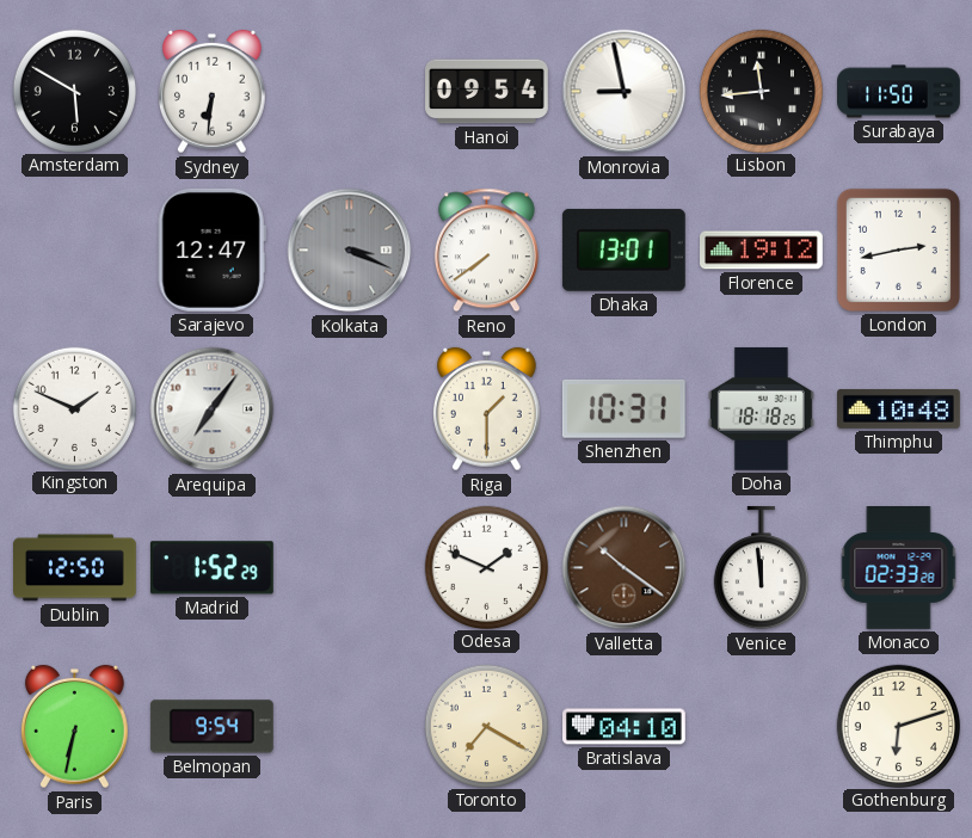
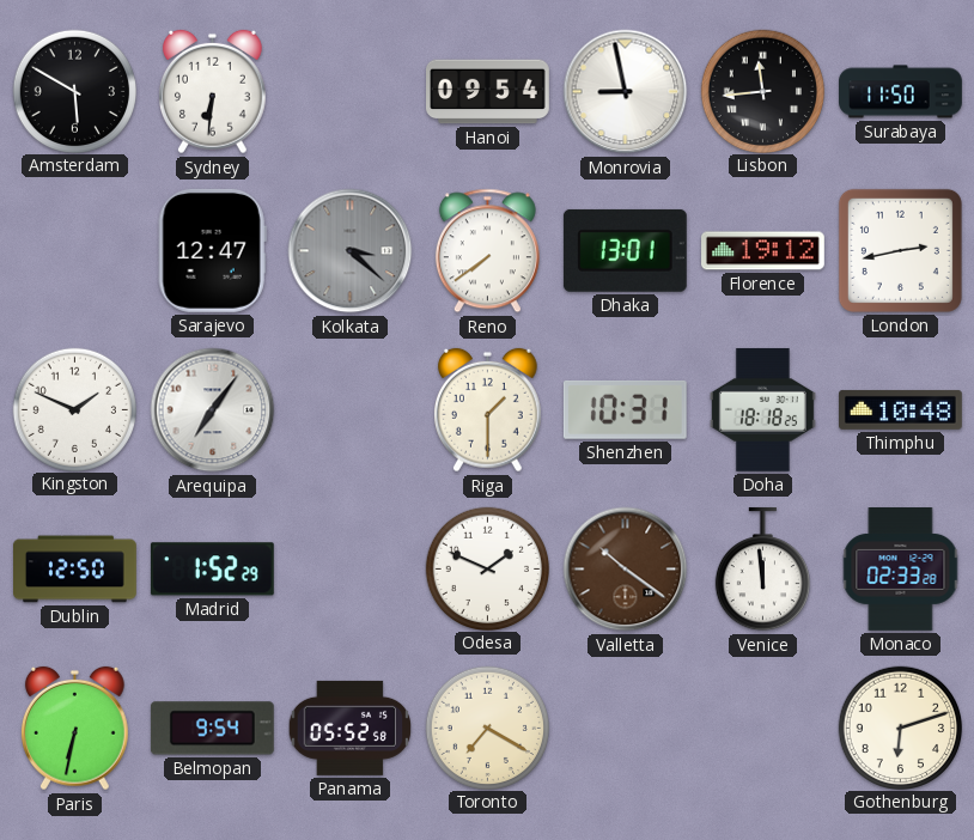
Kolkata: 3:19 -> 3:22 (351, 251)
Panama: none -> 05:52 (351, 728)
Bratislava: 04:10 -> none (625, 727)
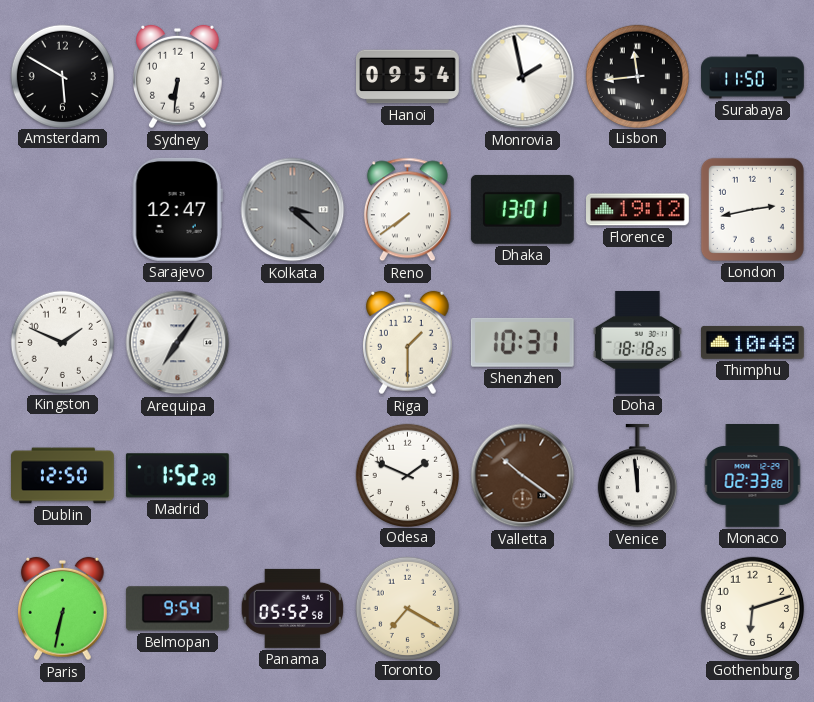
Monrovia: 8:58 -> 1:58 (523, 77)
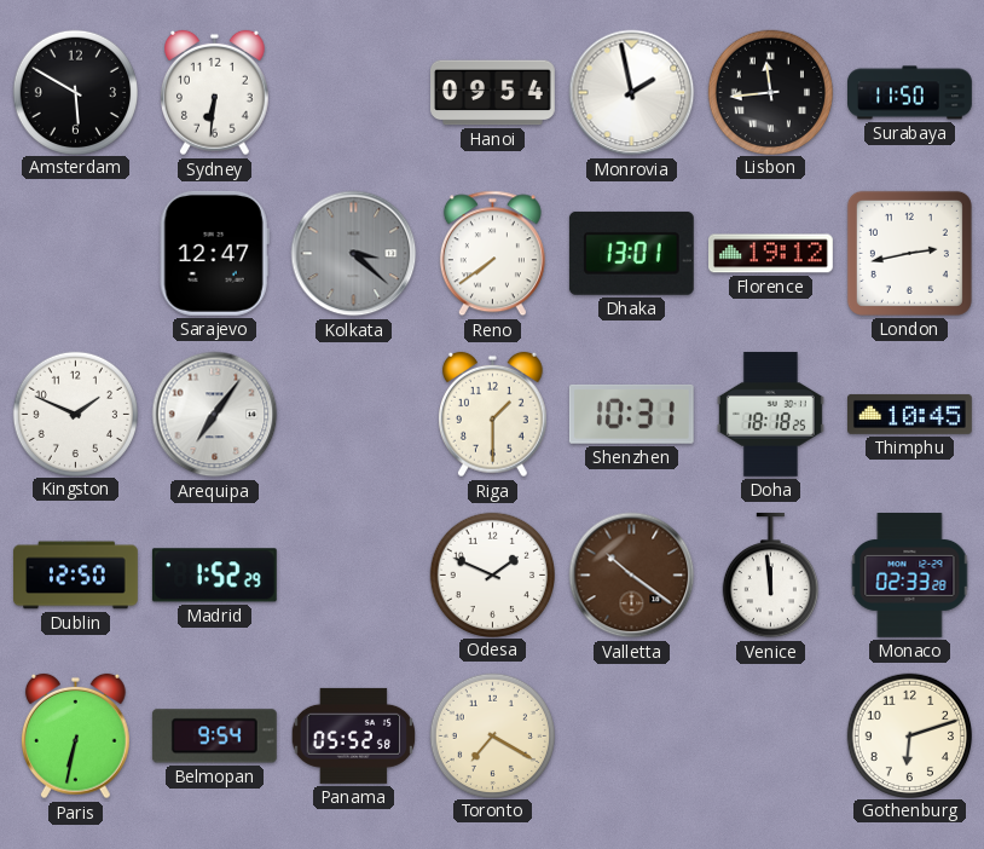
Thimphu: 10:48 -> 10:45 (910, 414)
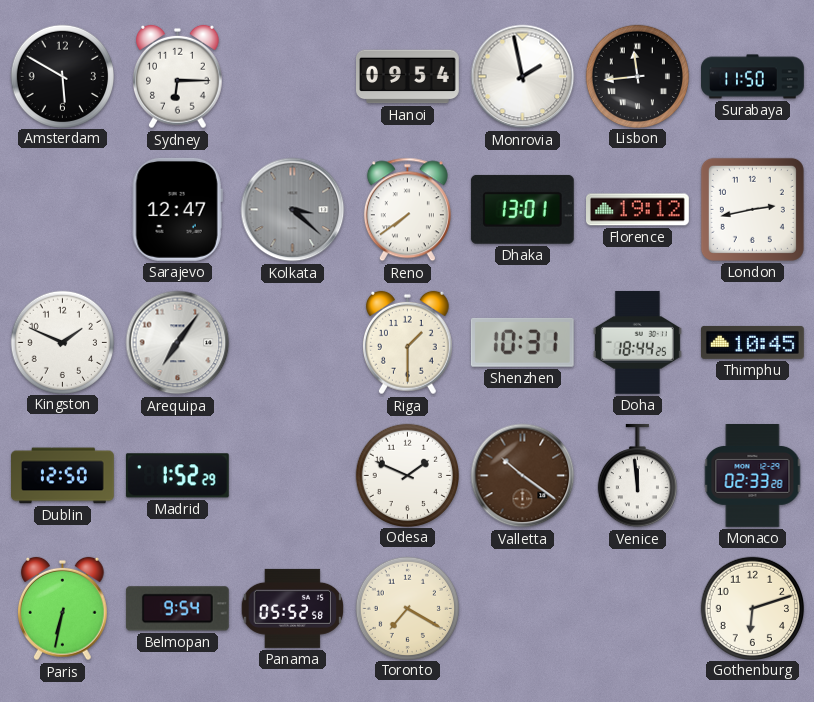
Sydney: 6:31 -> 6:15 (178, 77)
Doha: 18:18 -> 18:44 (637, 342)
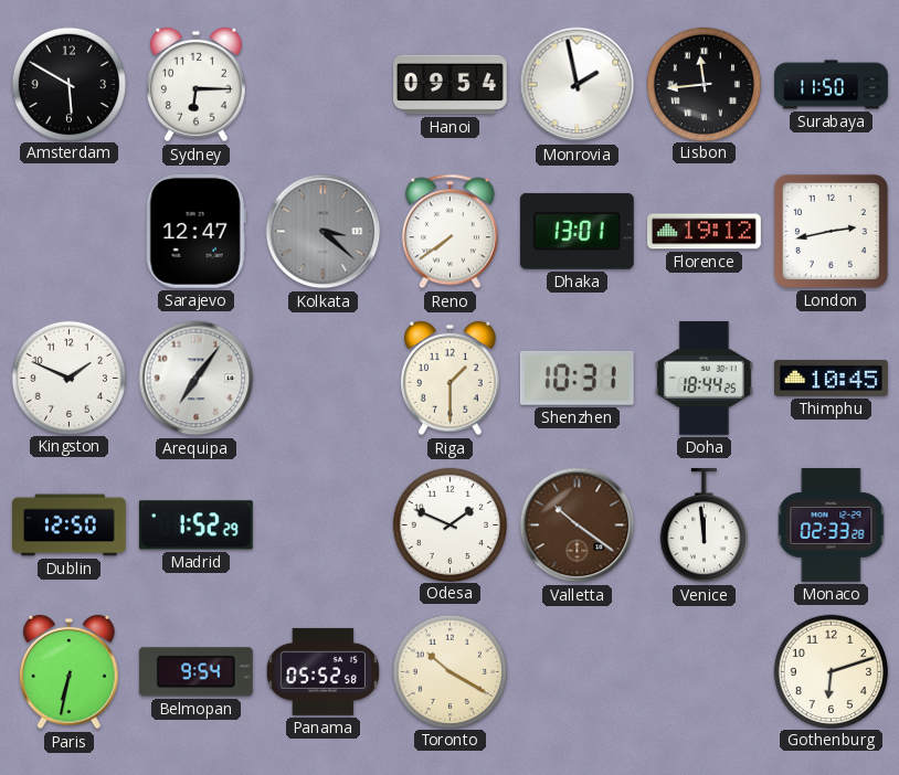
Toronto: 7:20 -> 10:20 (449, 671)
